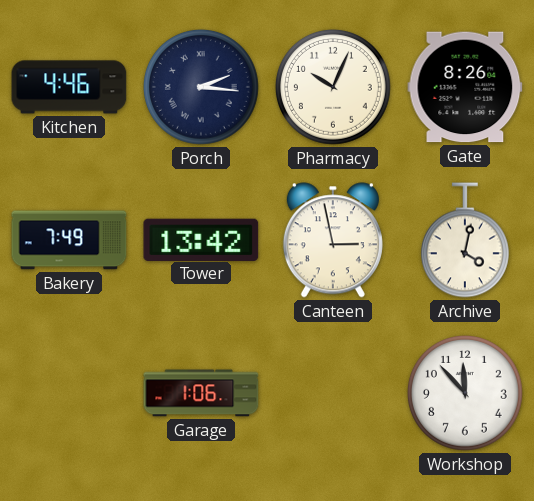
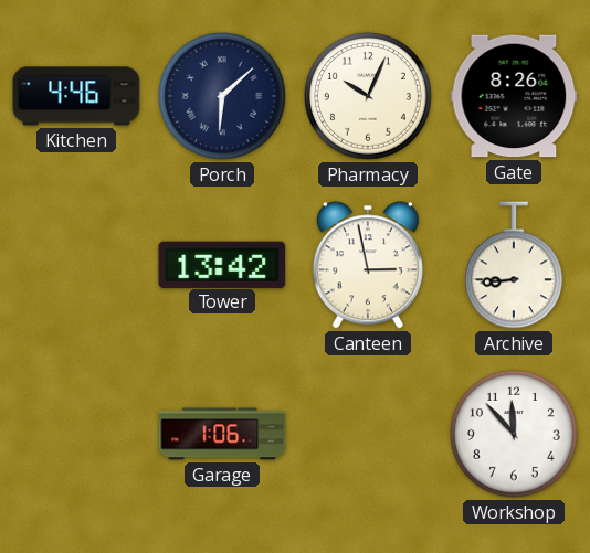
Porch: 2:16 -> 6:08 (222, 96)
Bakery: 7:49 -> none (69, 240)
Archive: 4:02 -> 8:44 (514, 265)
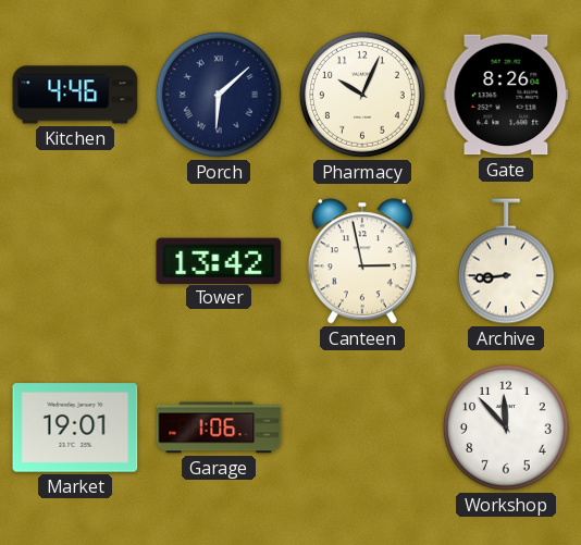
Market: none -> 19:01 (75, 428)
